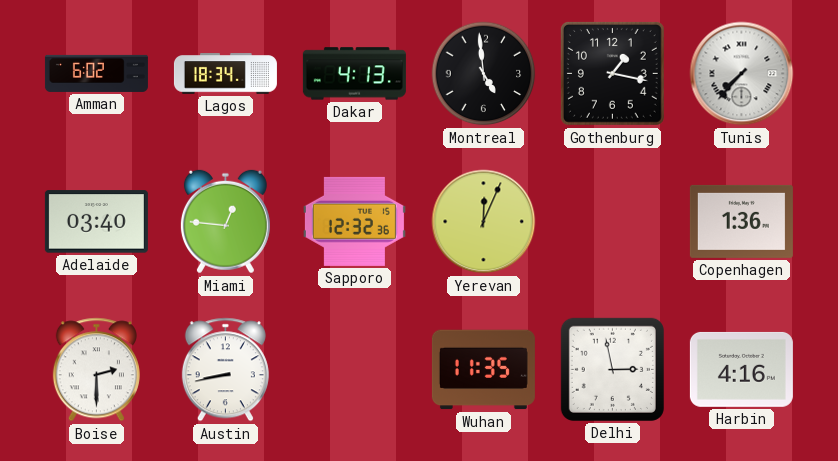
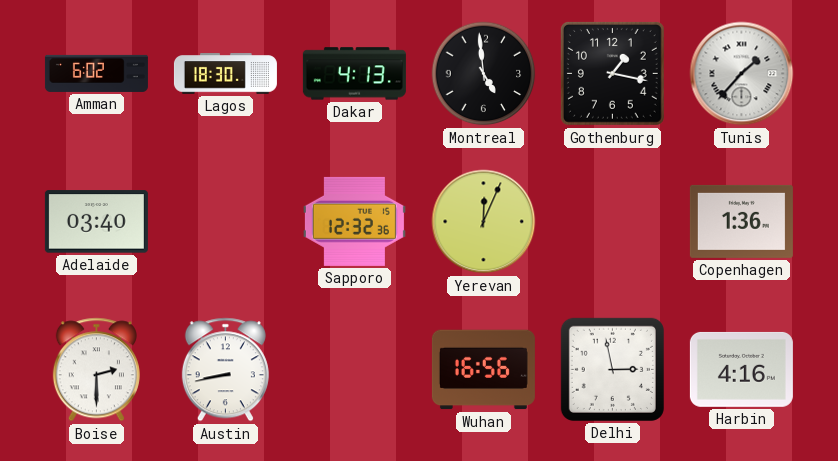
Lagos: 18:34 -> 18:30 (225, 74)
Tunis: 7:37 -> 1:37 (742, 74)
Miami: 12:46 -> none (225, 222)
Wuhan: 11:35 -> 16:56 (483, 370)
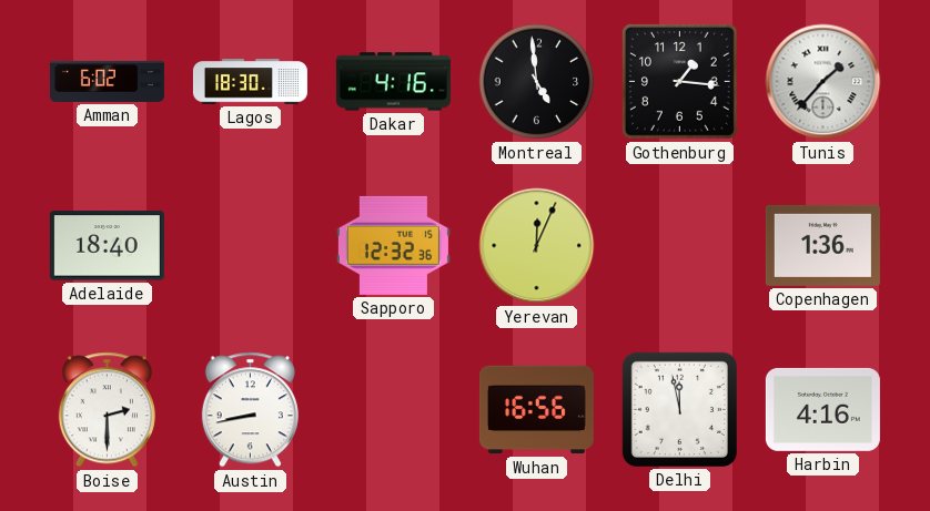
Dakar: 4:13 -> 4:16 (393, 82)
Gothenburg: 1:17 -> 1:16 (679, 81)
Adelaide: 03:40 -> 18:40 (107, 246)
Delhi: 2:58 -> 11:58 (679, 409)
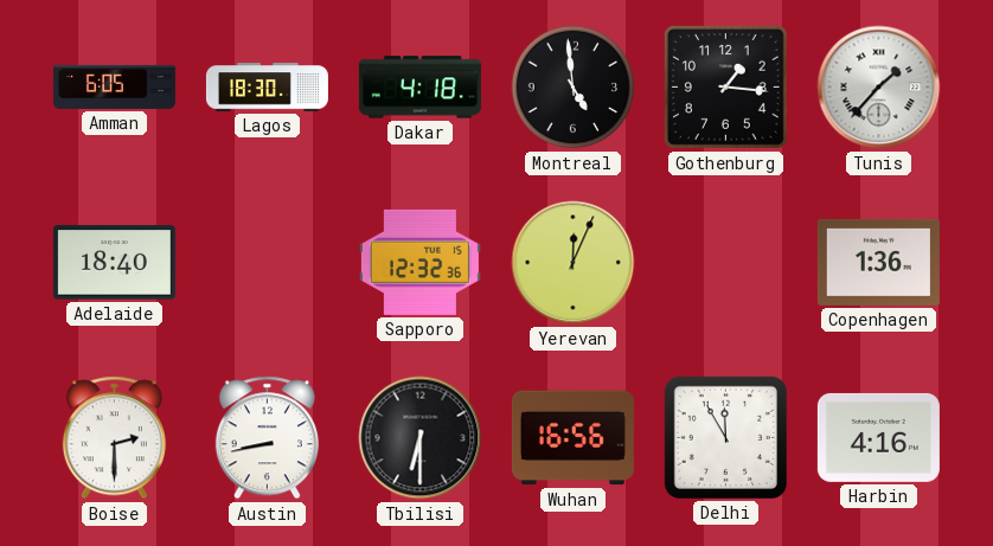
Amman: 6:02 -> 6:05 (114, 86)
Dakar: 4:16 -> 4:18 (419, 88)
Tbilisi: none -> 6:30 (421, 438)
Delhi: 11:58 -> 11:55 (725, 437)
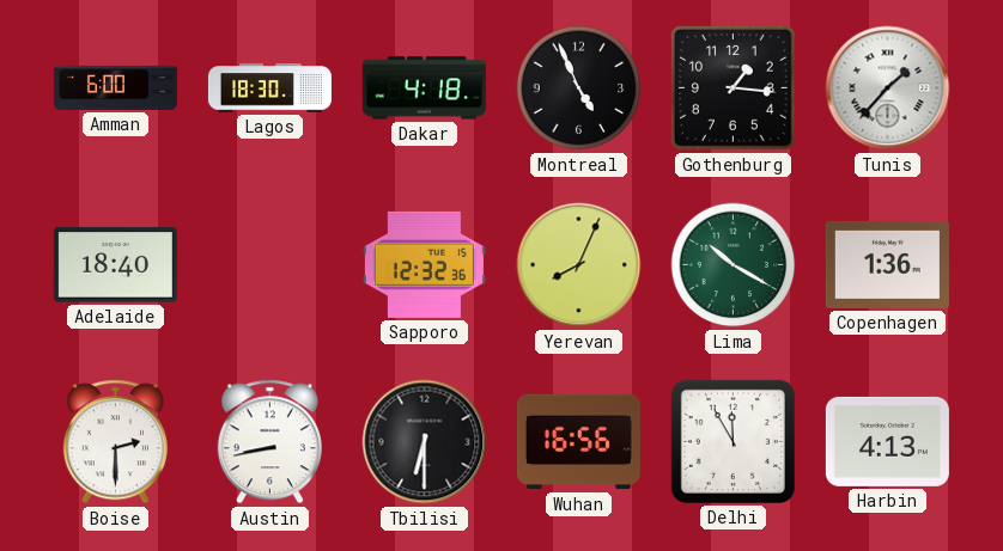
Amman: 6:05 -> 6:00 (115, 87)
Montreal: 4:59 -> 4:56 (579, 88)
Yerevan: 12:04 -> 8:04 (579, 265)
Lima: none -> 10:20 (734, 265)
Harbin: 4:16 -> 4:13 (887, 441)
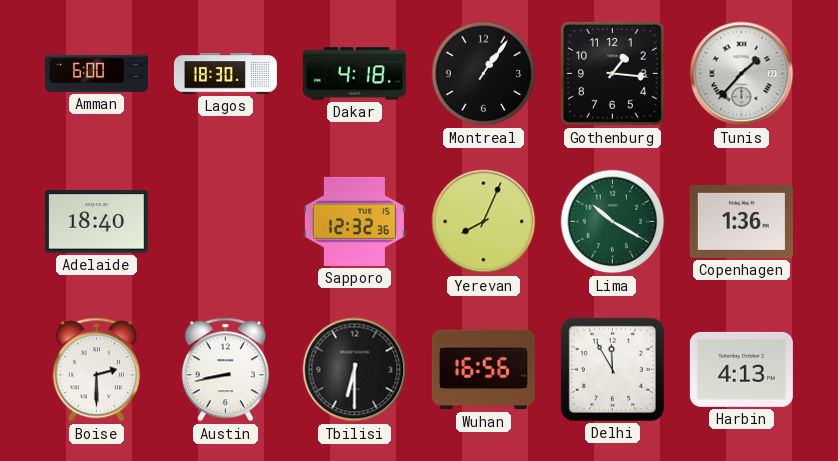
Montreal: 4:56 -> 1:06 (484, 74)
